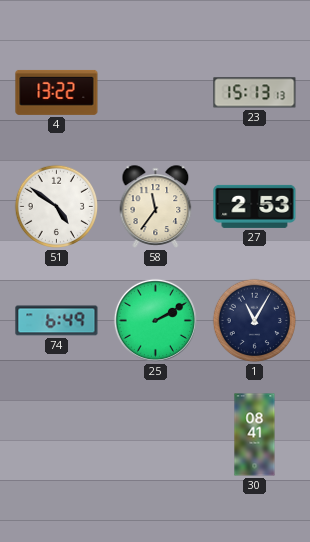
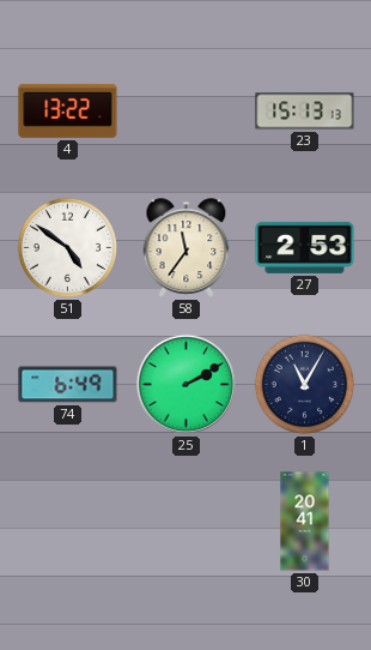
30: 08:41 -> 20:41 (305, 522)
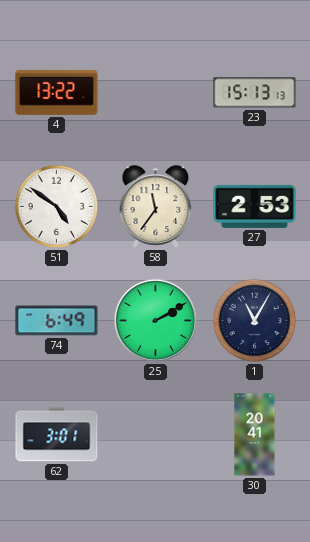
62: none -> 3:01 (57, 435)
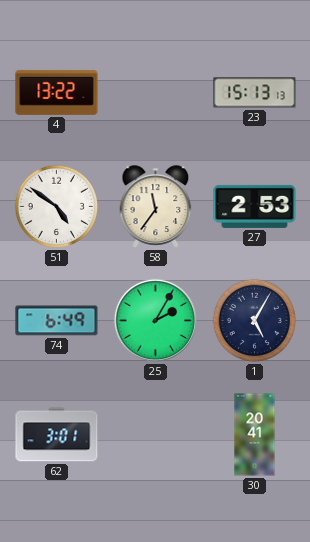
25: 2:10 -> 2:05 (155, 320)
1: 11:05 -> 5:05 (255, 321)
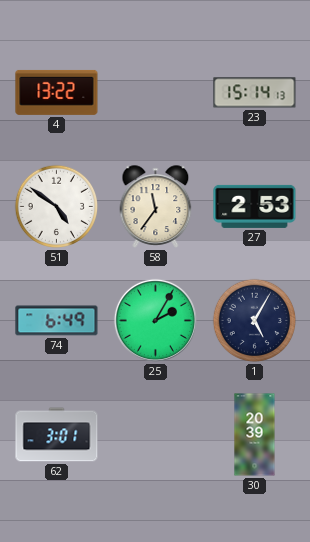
23: 15:13 -> 15:14 (255, 93)
30: 20:41 -> 20:39 (255, 435)
